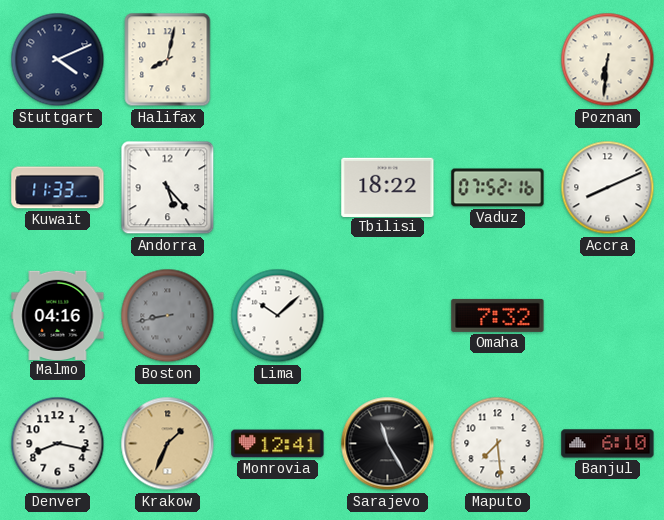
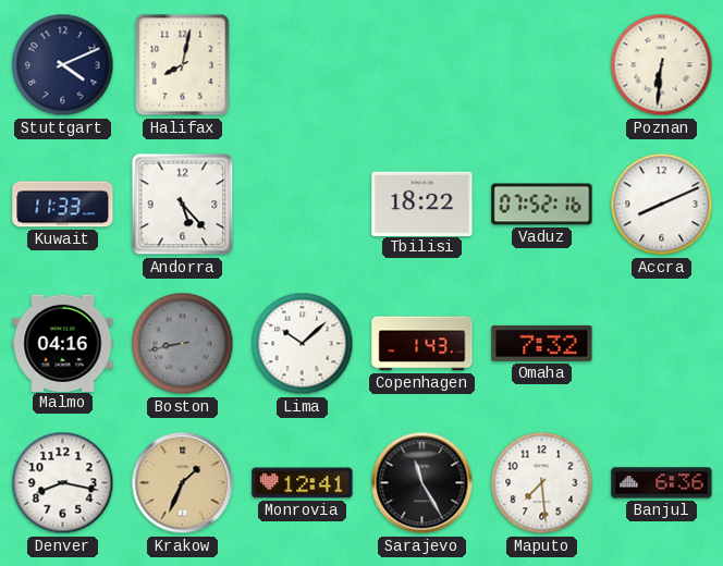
Copenhagen: none -> 1:43 (422, 344)
Banjul: 6:10 -> 6:36 (662, 483)
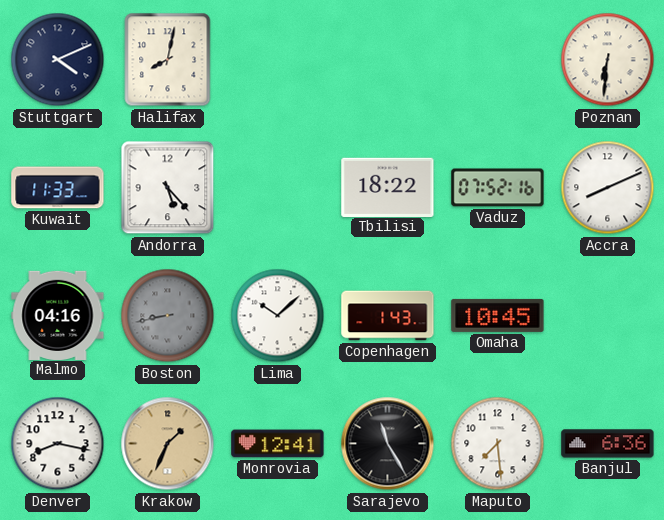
Omaha: 7:32 -> 10:45 (498, 315)
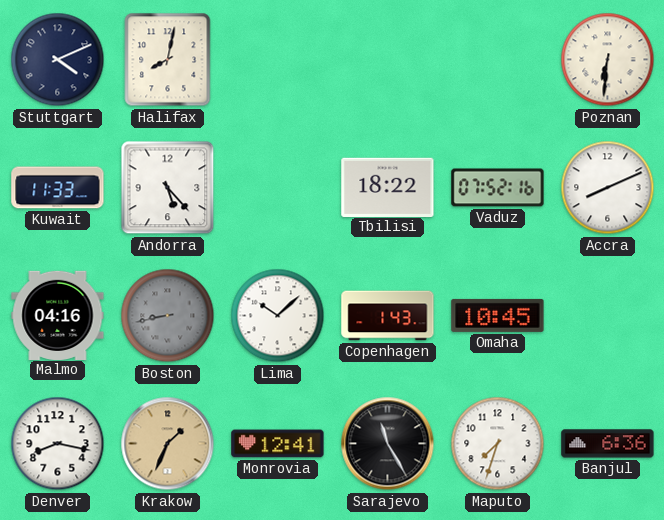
Maputo: 7:29 -> 7:33 (498, 444)
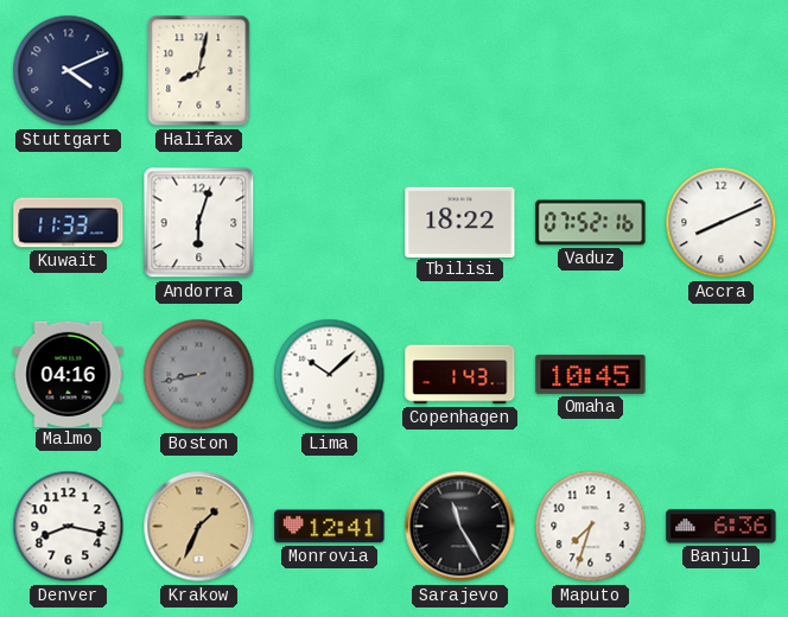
Poznan: 6:31 -> none (608, 60)
Andorra: 5:23 -> 6:03 (199, 223)
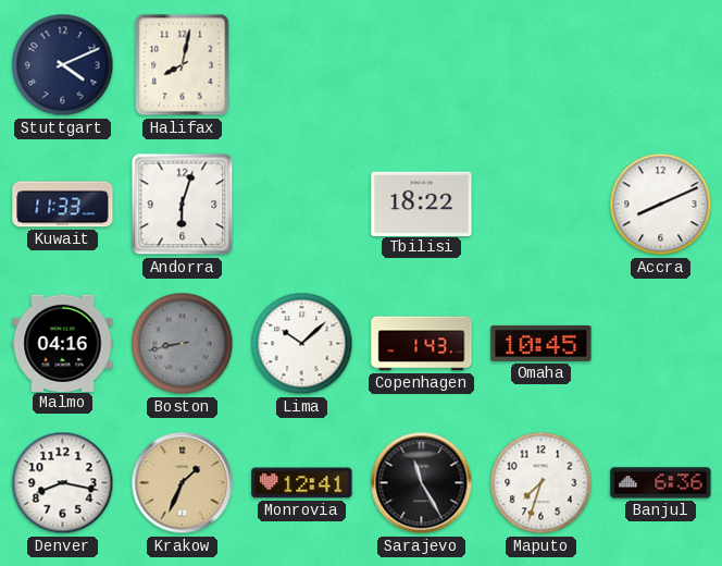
Vaduz: 07:52 -> none (591, 223)
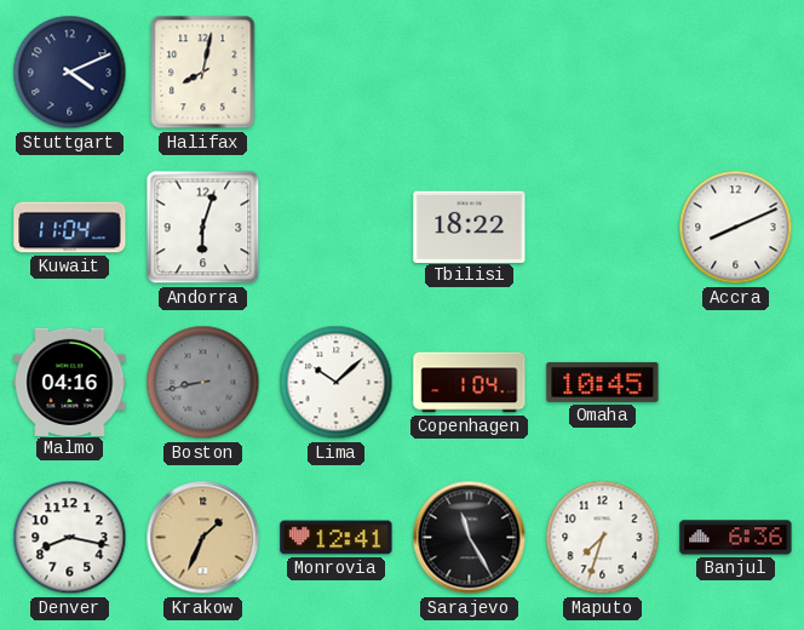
Kuwait: 11:33 -> 11:04 (70, 228)
Copenhagen: 1:43 -> 1:04 (470, 383)
